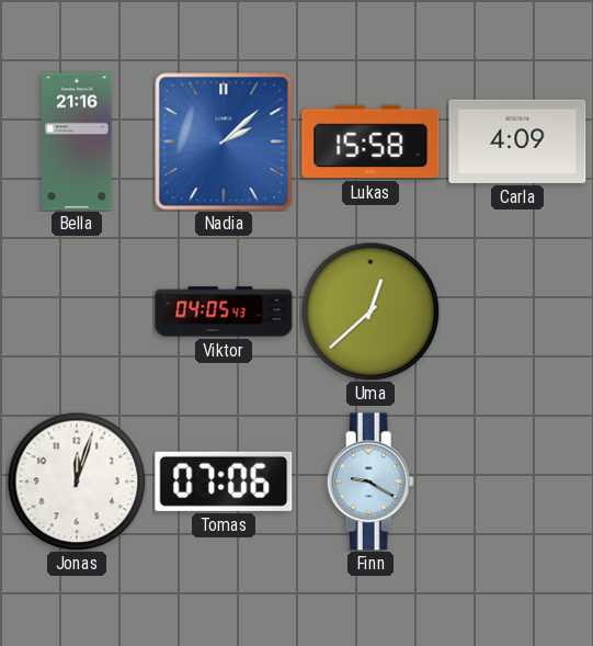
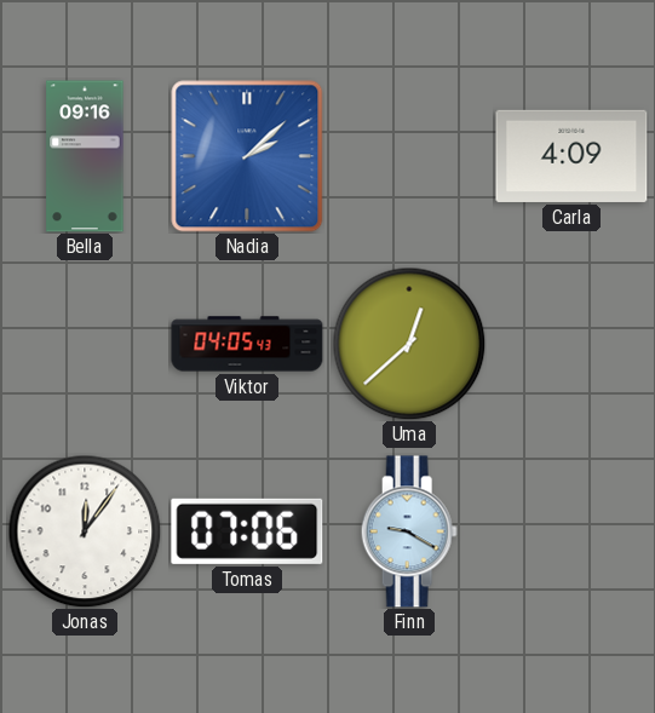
Bella: 21:16 -> 09:16 (85, 156)
Lukas: 15:58 -> none (370, 141)
Jonas: 12:03 -> 12:06 (85, 531)
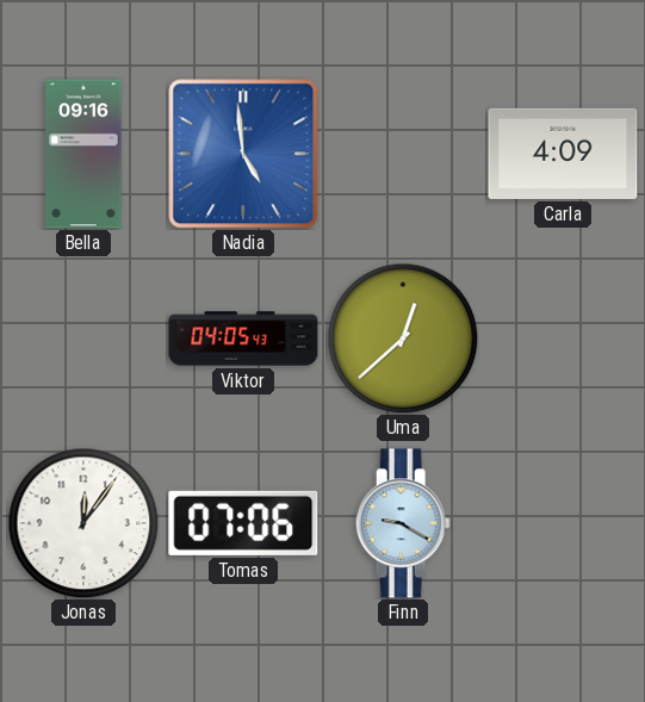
Nadia: 2:08 -> 4:59 (243, 154)
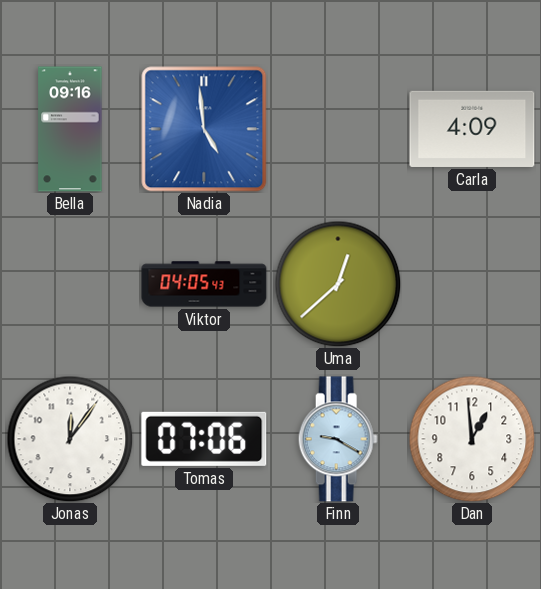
Dan: none -> 12:59 (472, 439)
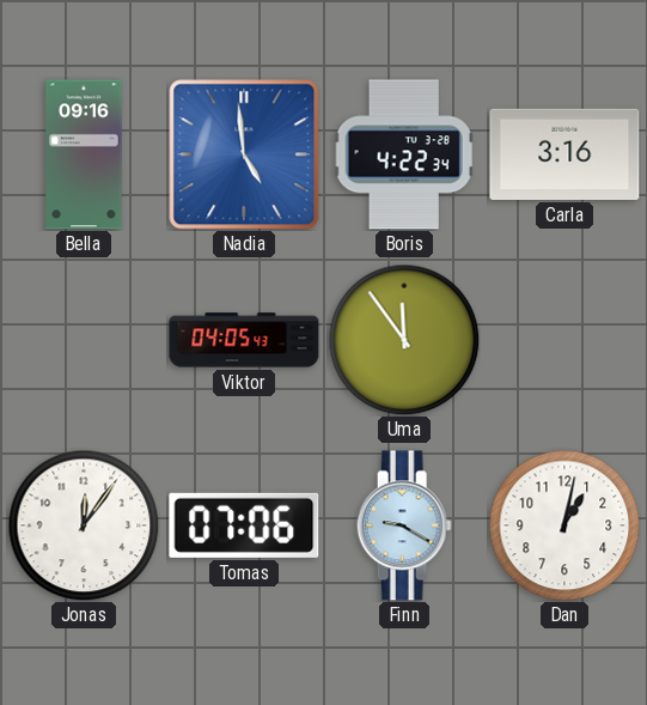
Boris: none -> 4:22 (404, 154)
Carla: 4:09 -> 3:16 (564, 154)
Uma: 12:38 -> 11:54 (404, 340)
Dan: 12:59 -> 1:02 (564, 525)
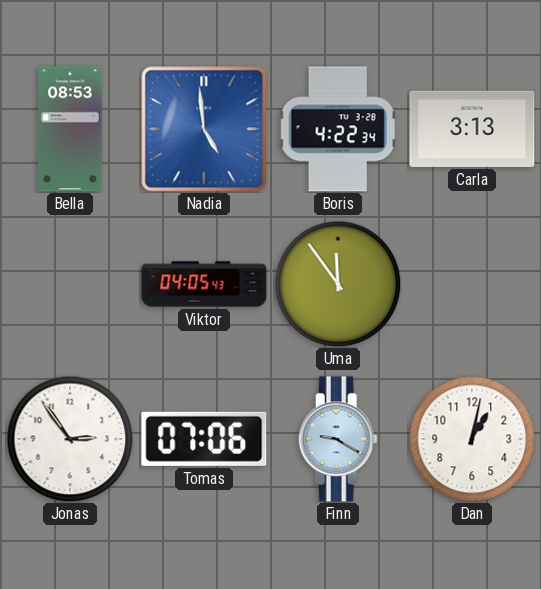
Bella: 09:16 -> 08:53 (70, 129)
Carla: 3:16 -> 3:13 (472, 129)
Jonas: 12:06 -> 2:54 (70, 439)
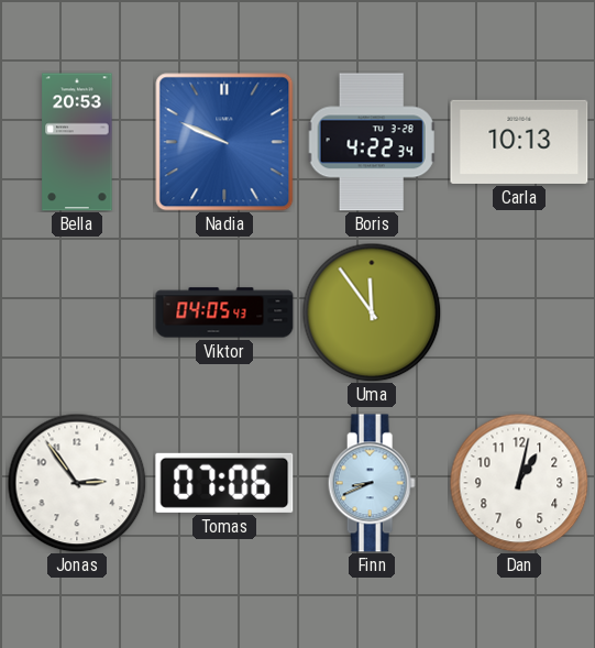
Bella: 08:53 -> 20:53 (77, 142)
Nadia: 4:59 -> 9:49 (224, 142)
Carla: 3:13 -> 10:13 (519, 142)
Finn: 9:20 -> 8:41 (372, 483)
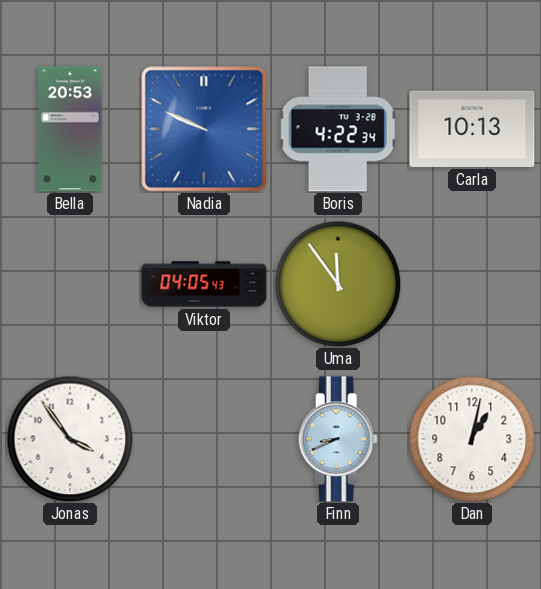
Jonas: 2:54 -> 3:54 (70, 439)
Tomas: 07:06 -> none (224, 483)
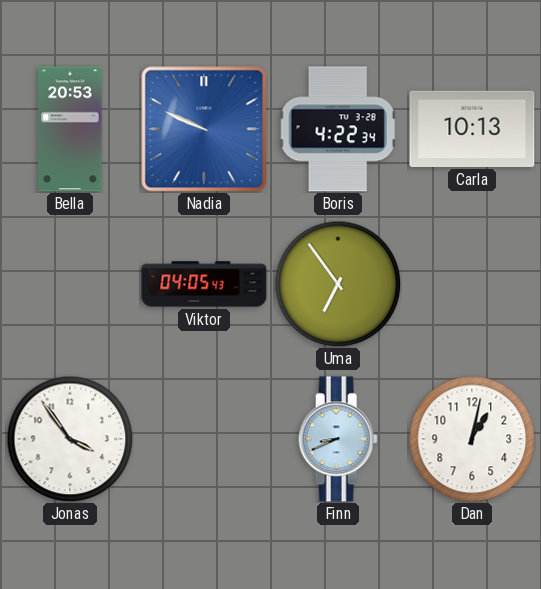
Uma: 11:54 -> 6:54 (338, 284)
